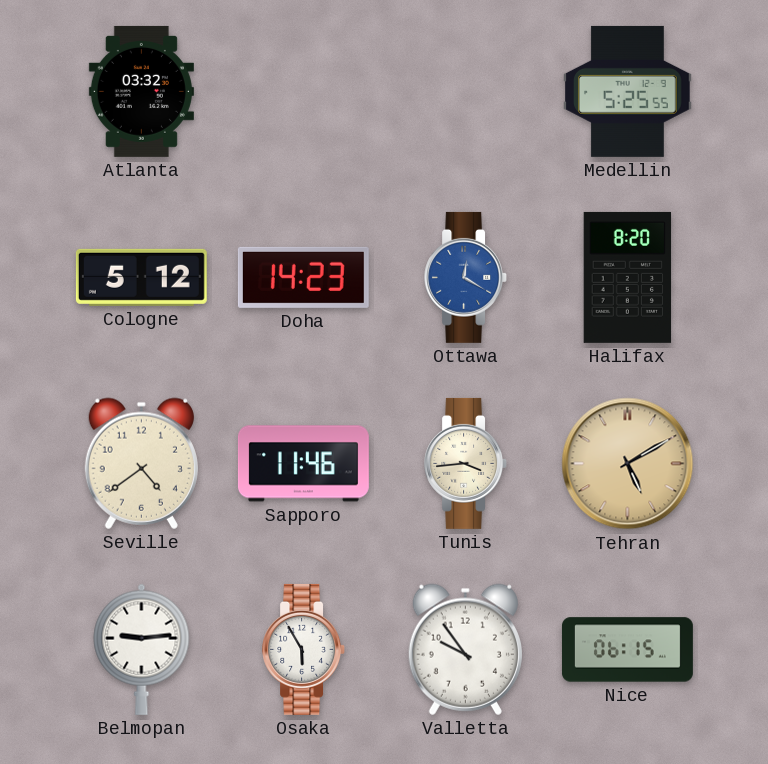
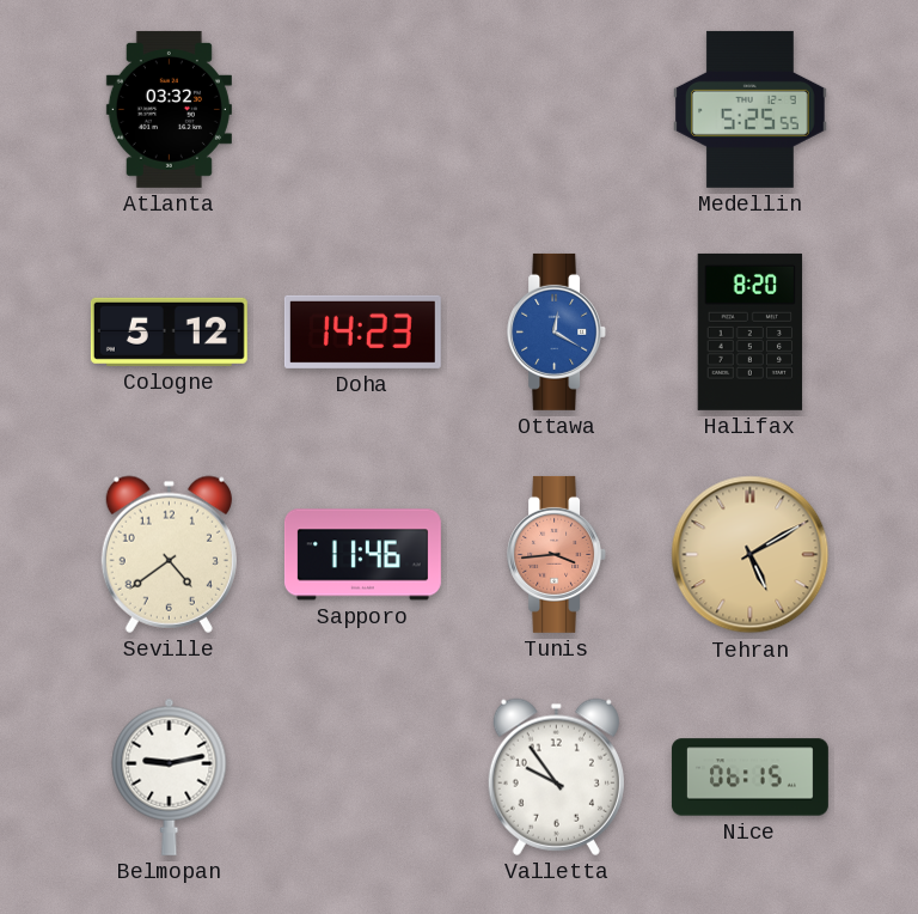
Tunis dial: cream -> salmon (557, 554)
Belmopan: 9:14 -> 9:13 (170, 776)
Osaka: 5:55 -> none (304, 649)
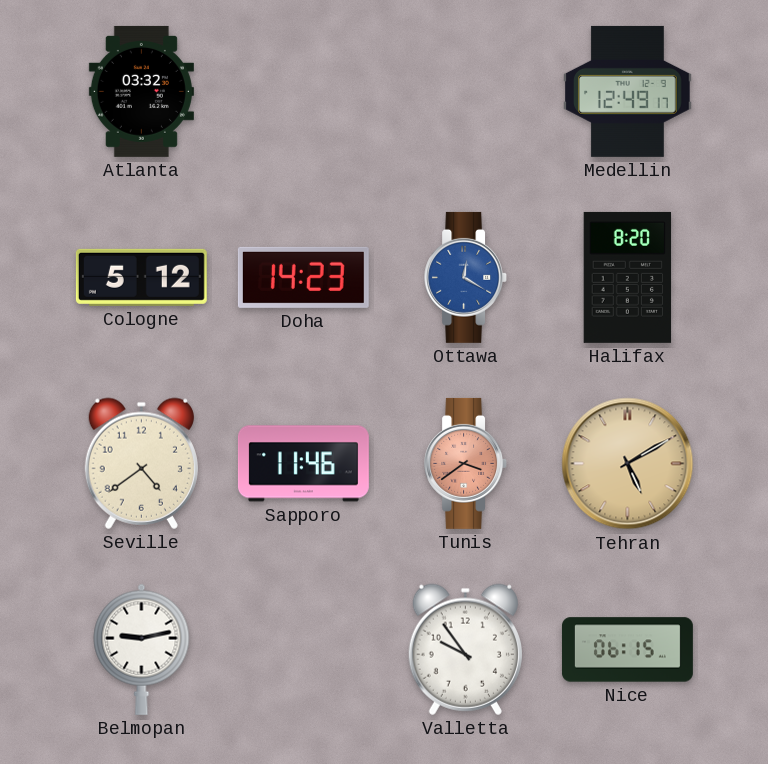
Medellin: 5:25 -> 12:49 (628, 91)
Tunis: 3:44 -> 3:39 (466, 463)
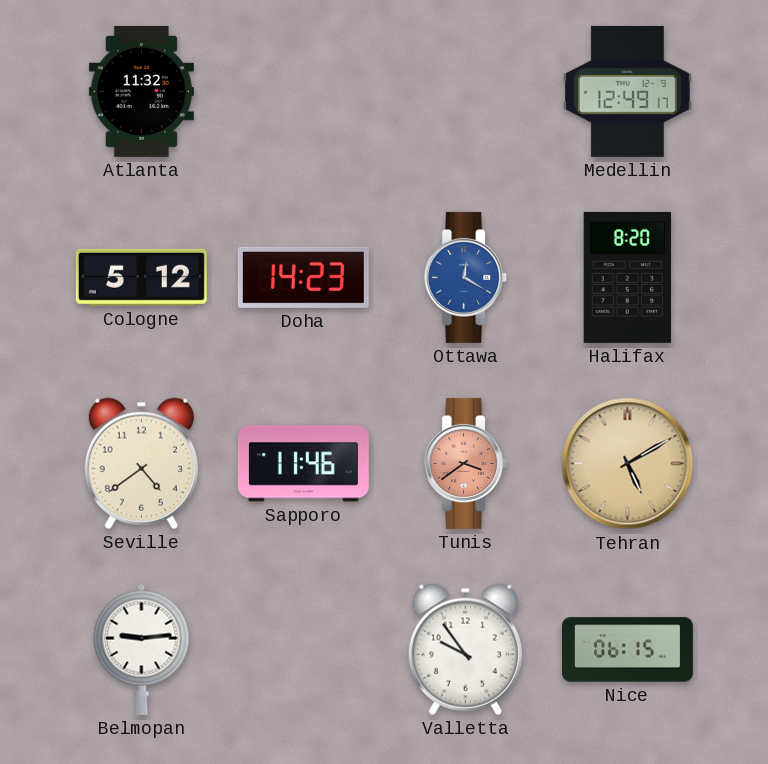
Atlanta: 03:32 -> 11:32 (141, 91)
Belmopan: 9:13 -> 9:14 (142, 649)
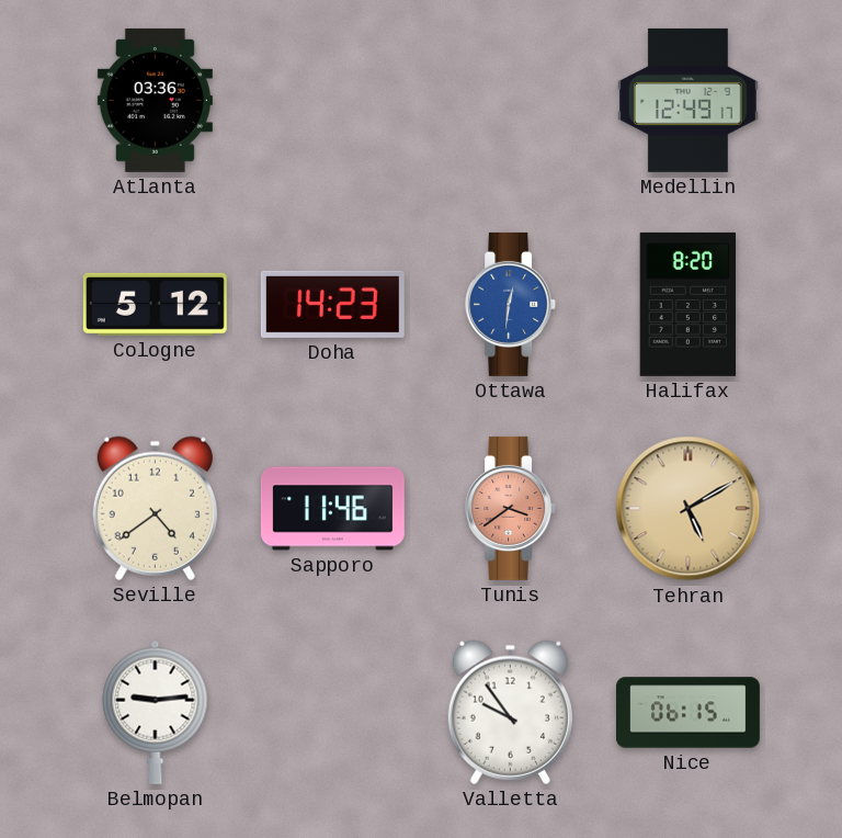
Atlanta: 11:32 -> 03:36 (155, 100)
Ottawa: 12:20 -> 12:31 (511, 304)
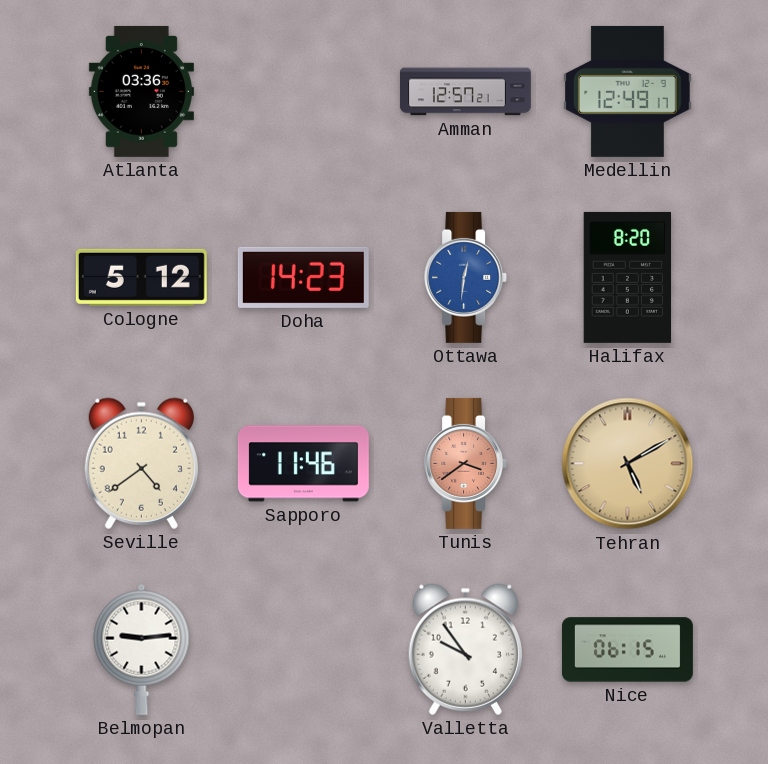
Amman: none -> 12:57 (465, 92)
